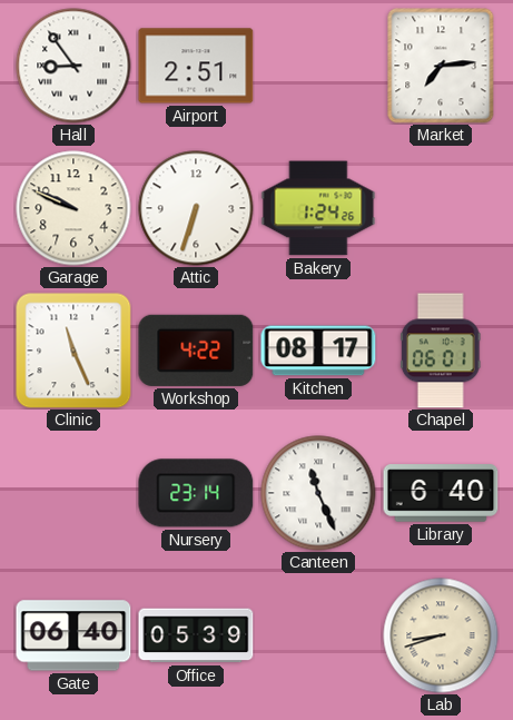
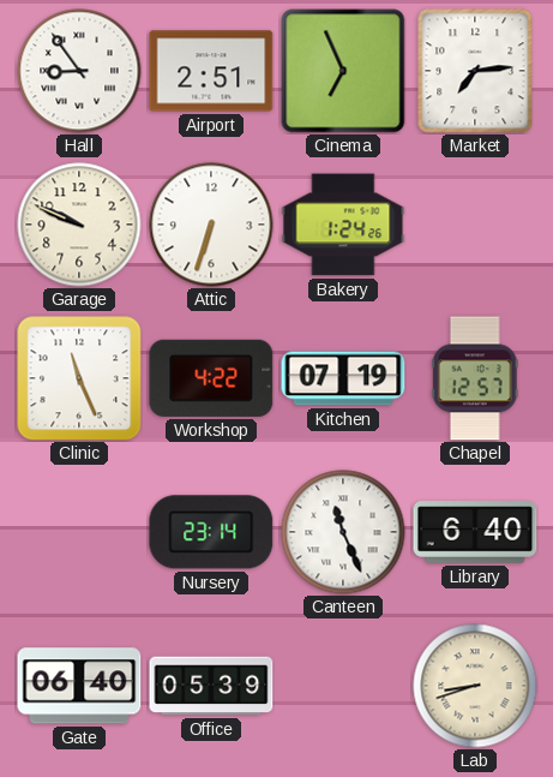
Cinema: none -> 6:56 (343, 71)
Kitchen: 08:17 -> 07:19 (343, 378)
Chapel: 06:01 -> 12:57 (475, 378)
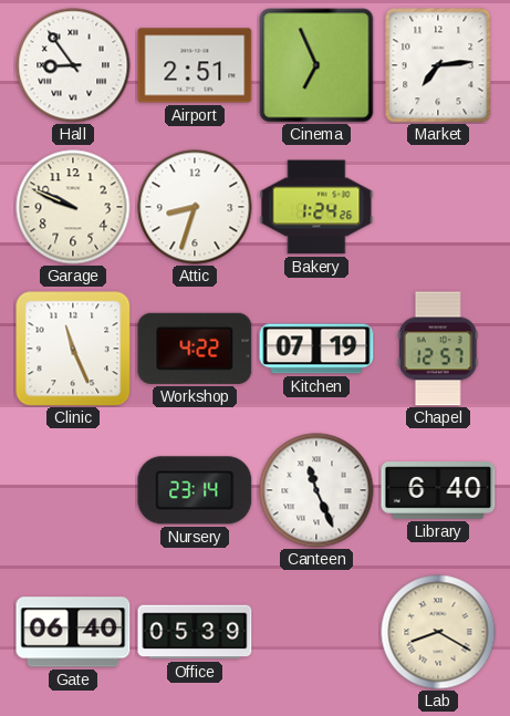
Attic: 6:33 -> 8:33 (195, 207)
Lab: 8:42 -> 8:20 (438, 632)
